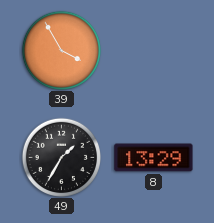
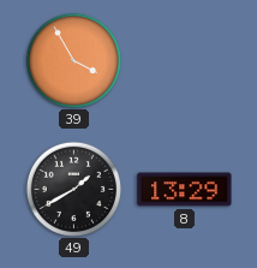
49: 1:35 -> 1:40 (73, 189)
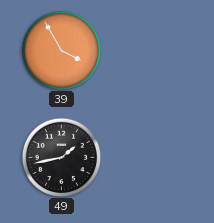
49: 1:40 -> 1:43 (61, 157)
8: 13:29 -> none (185, 190)
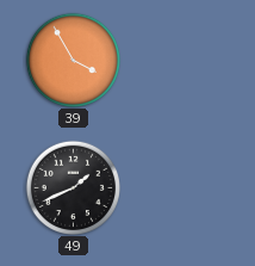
49: 1:43 -> 1:41 (73, 187)
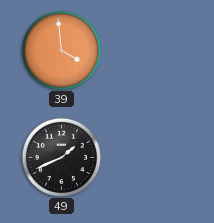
39: 3:55 -> 3:59 (61, 50)
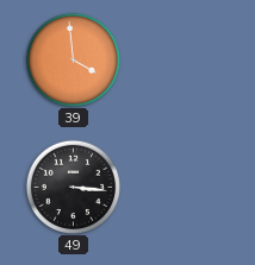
49: 1:41 -> 3:16 (73, 187)
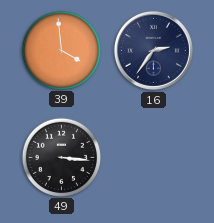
16: none -> 2:36 (153, 50)
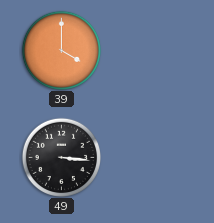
39: 3:59 -> 4:00 (61, 50)
16: 2:36 -> none (153, 50)
